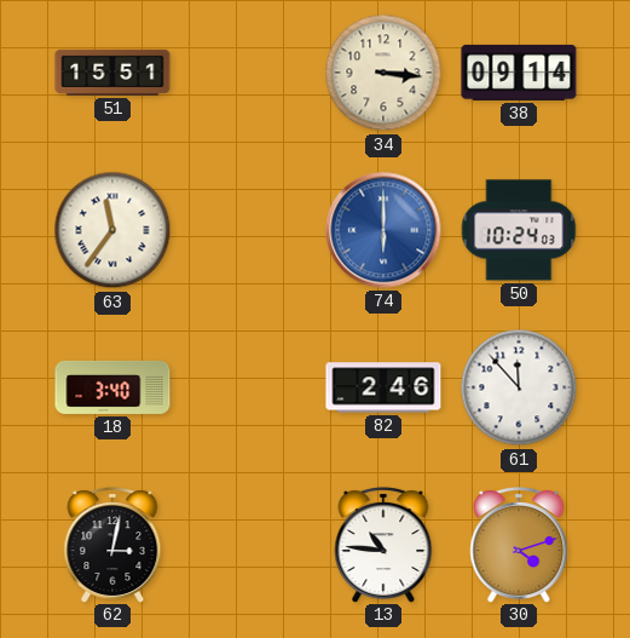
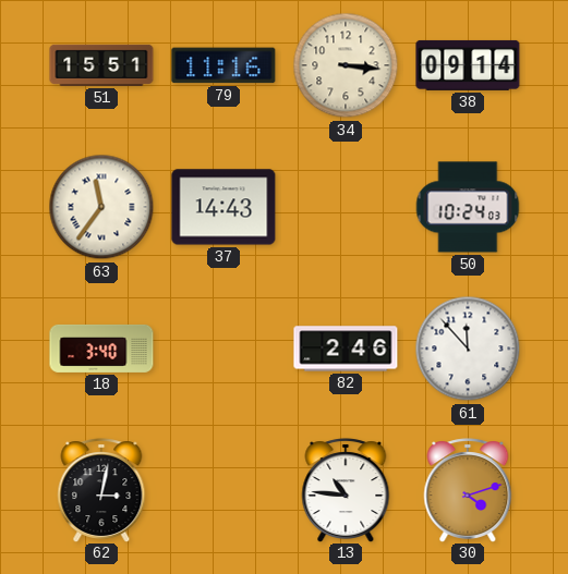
79: none -> 11:16 (223, 65)
37: none -> 14:43 (223, 207)
74: 6:00 -> none (383, 230)
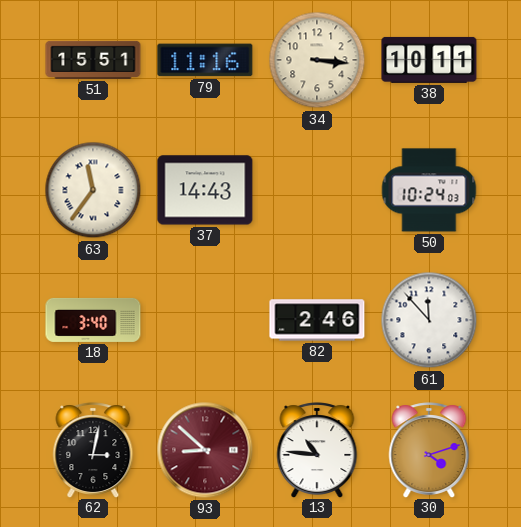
38: 09:14 -> 10:11 (429, 60)
93: none -> 8:52 (205, 450)
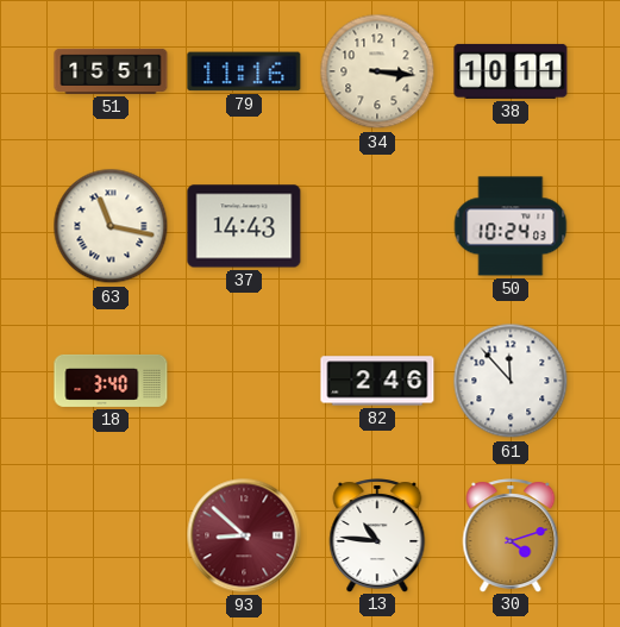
63: 11:36 -> 11:17 (111, 226)
62: 3:02 -> none (93, 450)
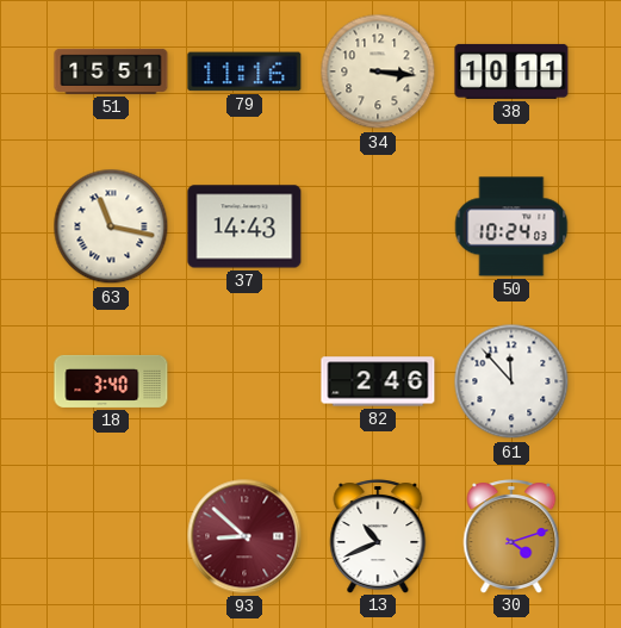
13: 10:46 -> 10:41 (378, 536)
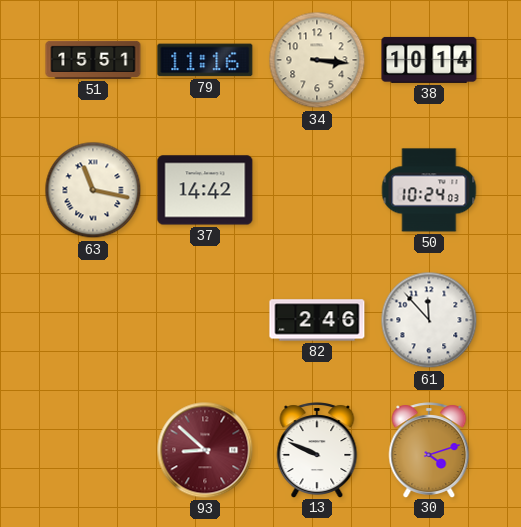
38: 10:11 -> 10:14 (429, 60)
37: 14:43 -> 14:42 (205, 190)
18: 3:40 -> none (111, 381)
13: 10:41 -> 9:49 (317, 450)
